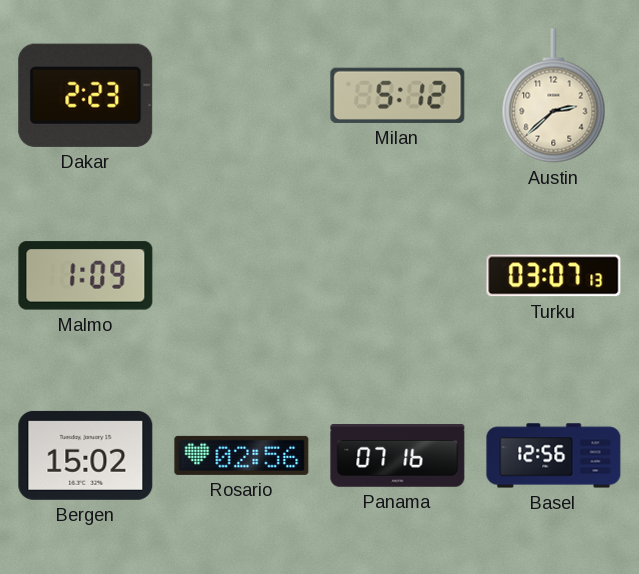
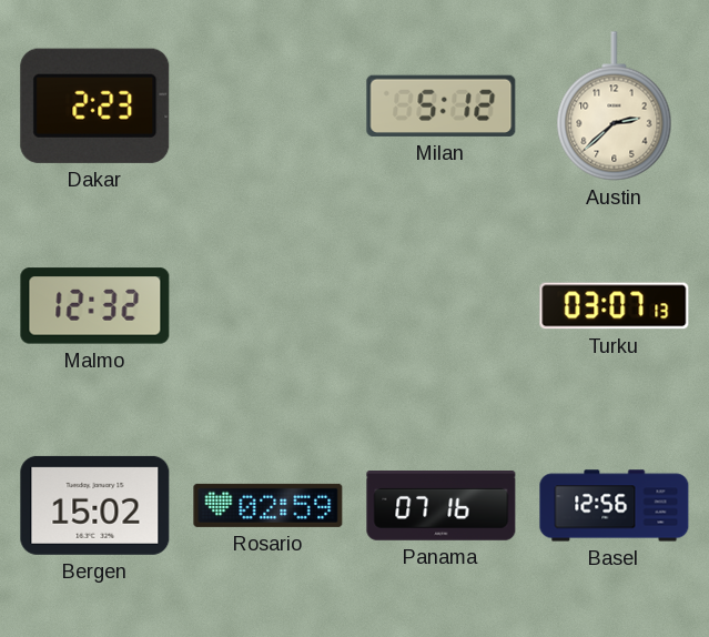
Malmo: 1:09 -> 12:32 (95, 306)
Rosario: 02:56 -> 02:59 (269, 505)
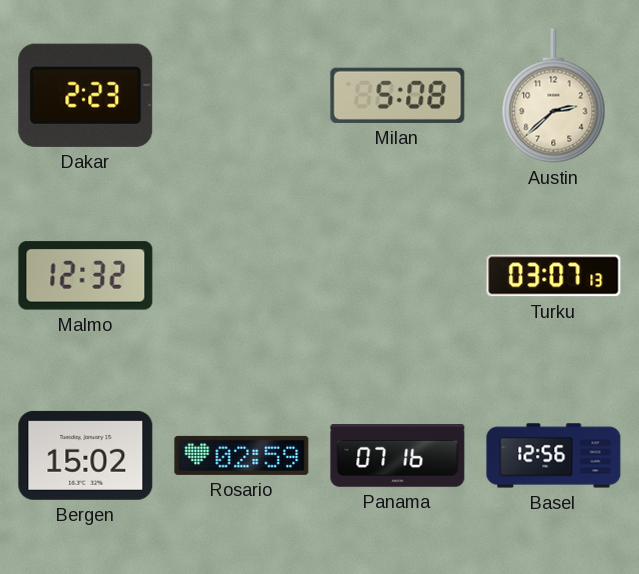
Milan: 5:12 -> 5:08 (398, 95)
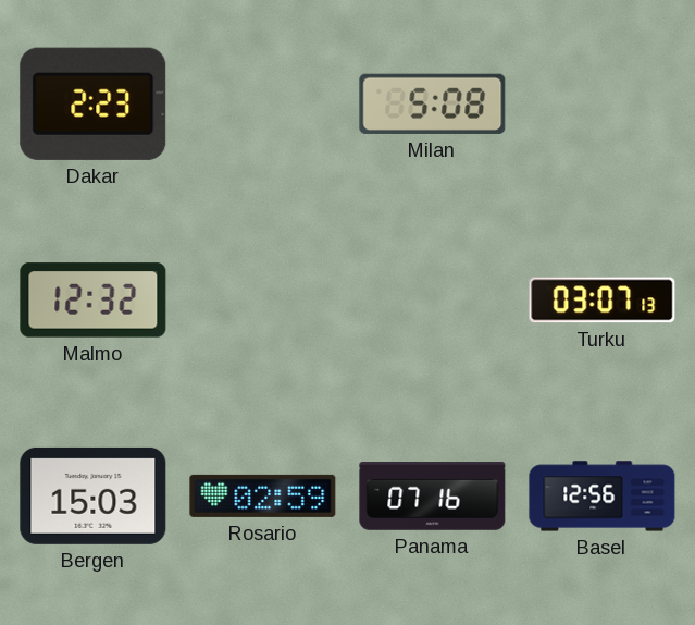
Austin: 2:38 -> none (554, 96)
Bergen: 15:02 -> 15:03 (94, 495)
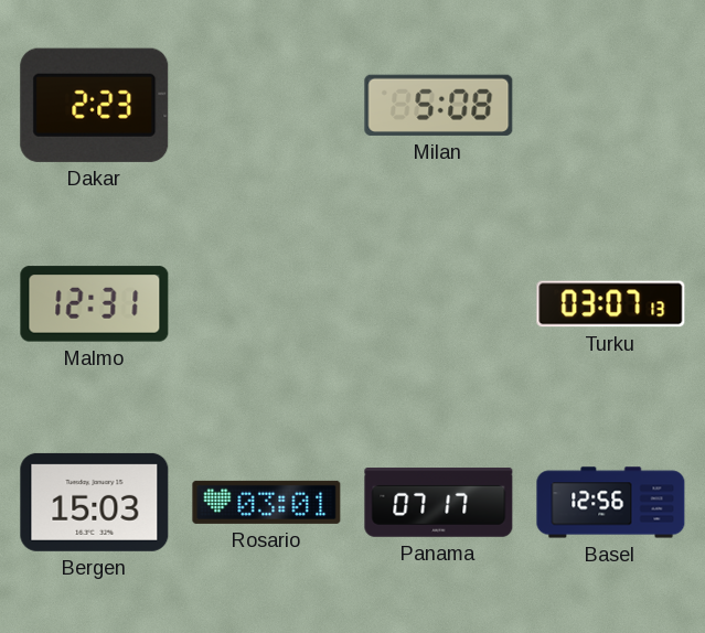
Malmo: 12:32 -> 12:31 (95, 304)
Rosario: 02:59 -> 03:01 (267, 502)
Panama: 07:16 -> 07:17 (439, 503)
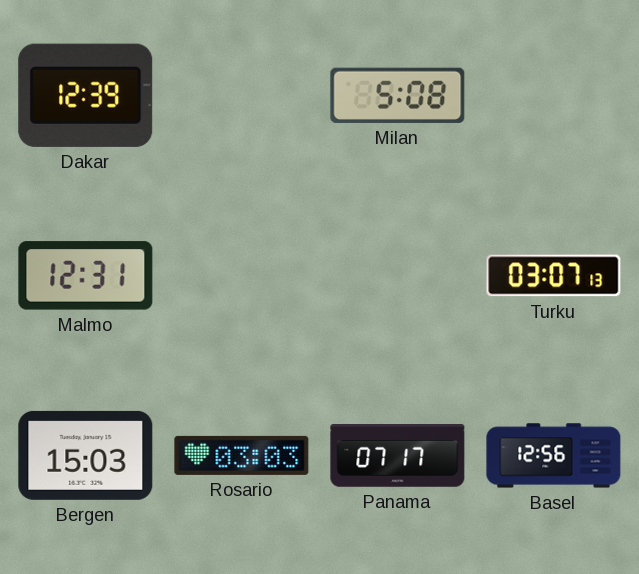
Dakar: 2:23 -> 12:39 (86, 95)
Rosario: 03:01 -> 03:03 (242, 455)
